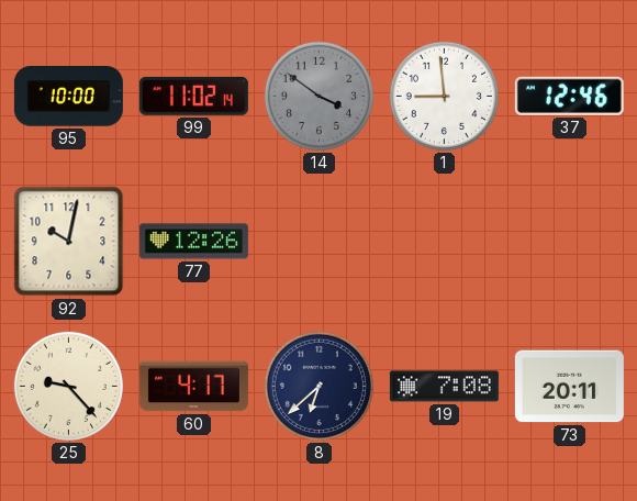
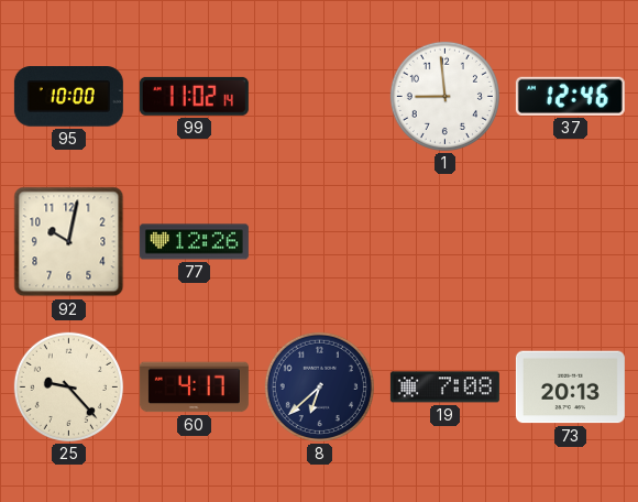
14: 3:51 -> none (318, 96)
73: 20:11 -> 20:13 (570, 388)
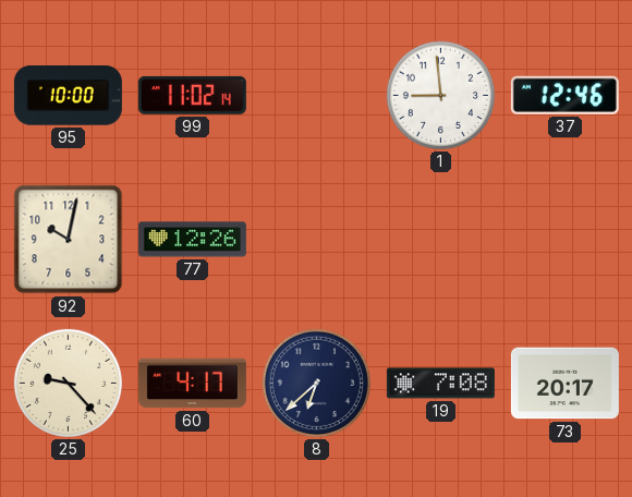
73: 20:13 -> 20:17 (564, 384)
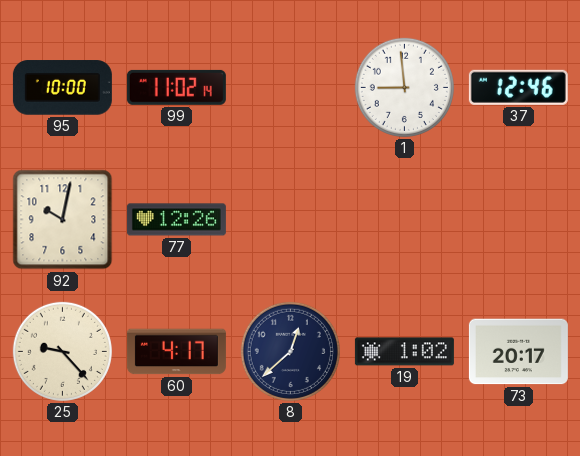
8: 6:38 -> 12:38 (290, 351)
19: 7:08 -> 1:02 (404, 352)
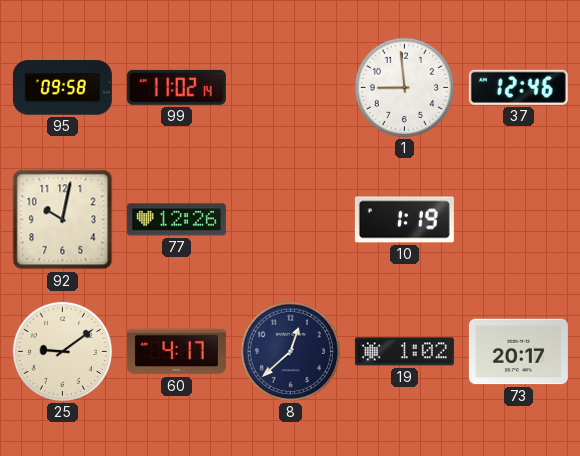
95: 10:00 -> 09:58 (62, 88)
10: none -> 1:19 (404, 220)
25: 9:23 -> 9:09 (62, 351)
